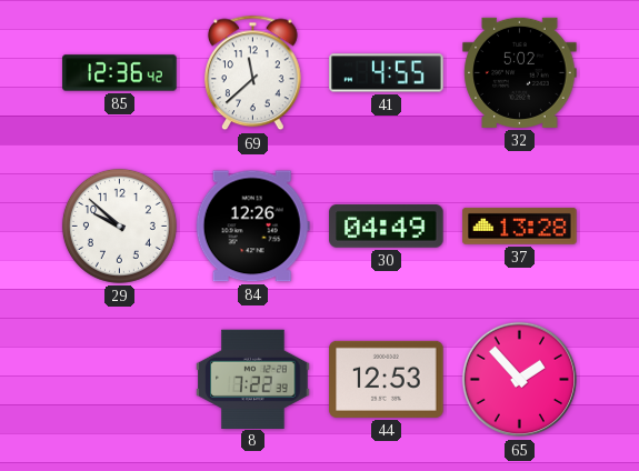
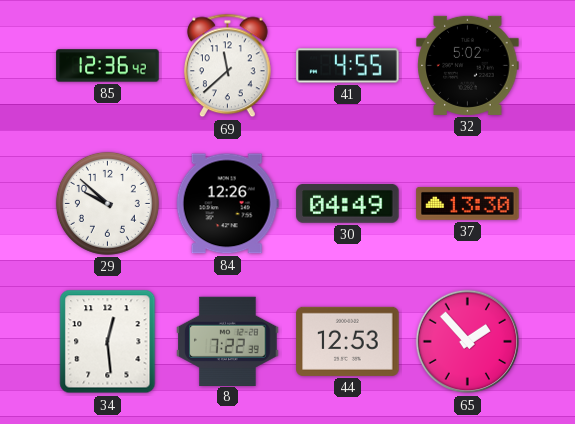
37: 13:28 -> 13:30 (468, 203)
34: none -> 12:29 (108, 342)
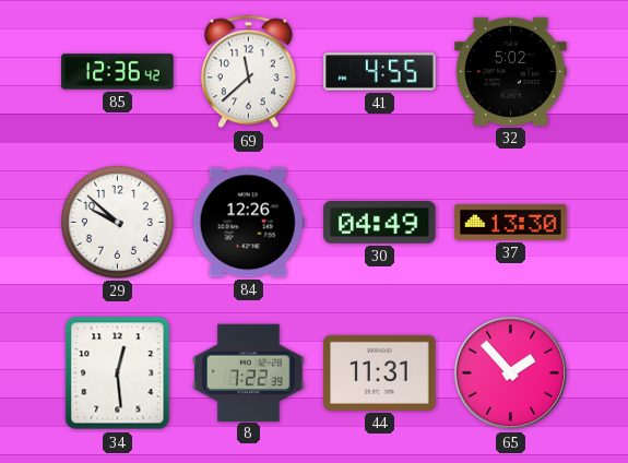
44: 12:53 -> 11:31 (380, 372)
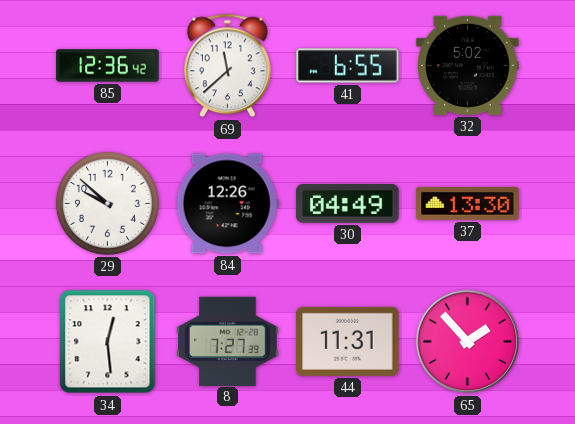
41: 4:55 -> 6:55 (348, 66)
8: 7:22 -> 7:27 (228, 341)
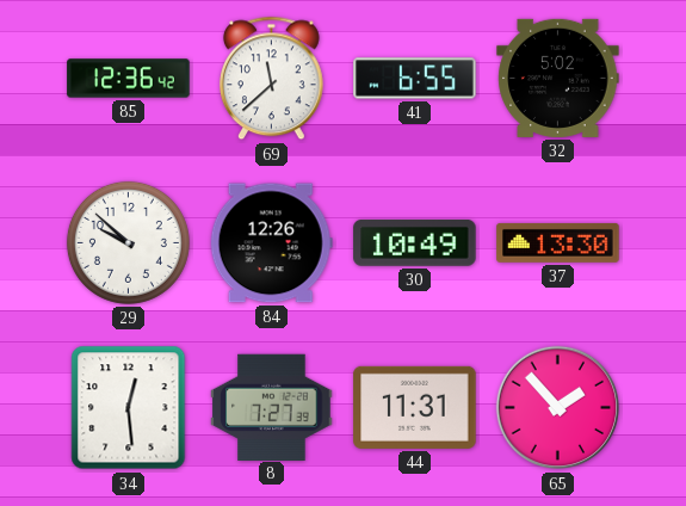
30: 04:49 -> 10:49 (415, 242)
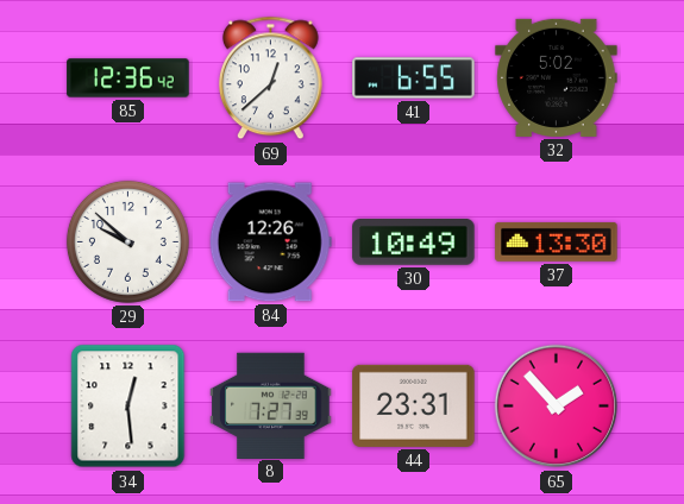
69: 11:38 -> 12:38 (270, 78)
44: 11:31 -> 23:31 (414, 405)
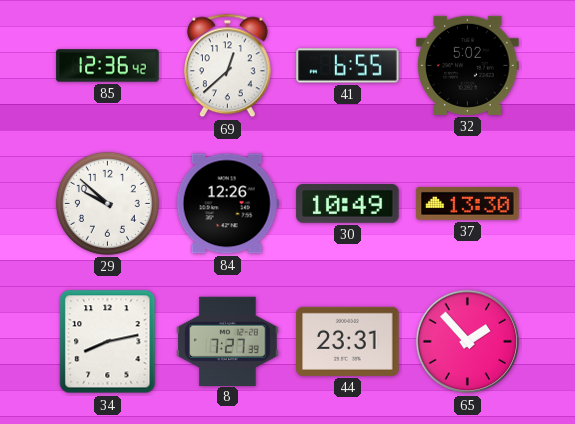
34: 12:29 -> 8:13 (108, 342)
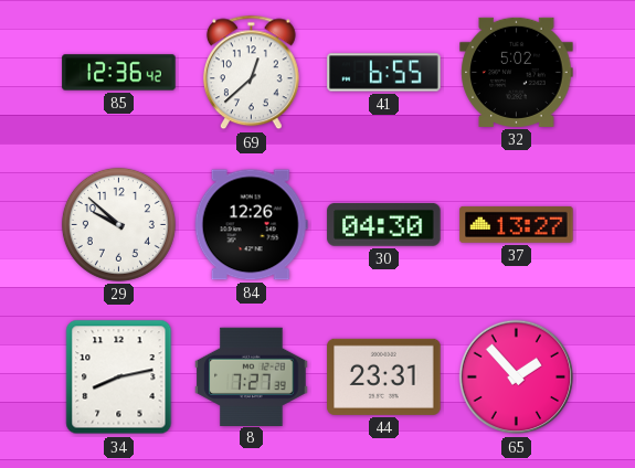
30: 10:49 -> 04:30 (384, 224)
37: 13:30 -> 13:27 (517, 224)
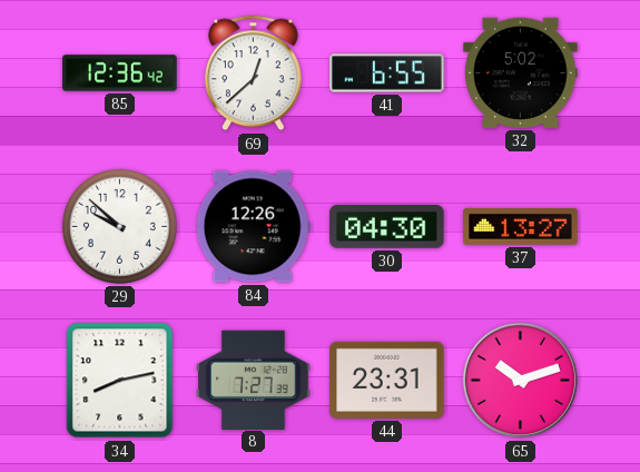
65: 1:53 -> 10:12 (521, 381)
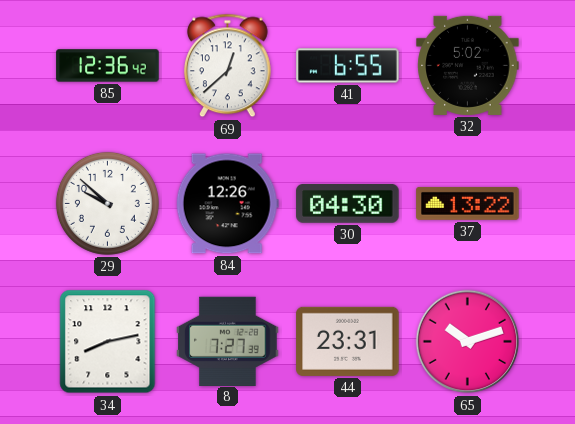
37: 13:27 -> 13:22 (468, 203)
